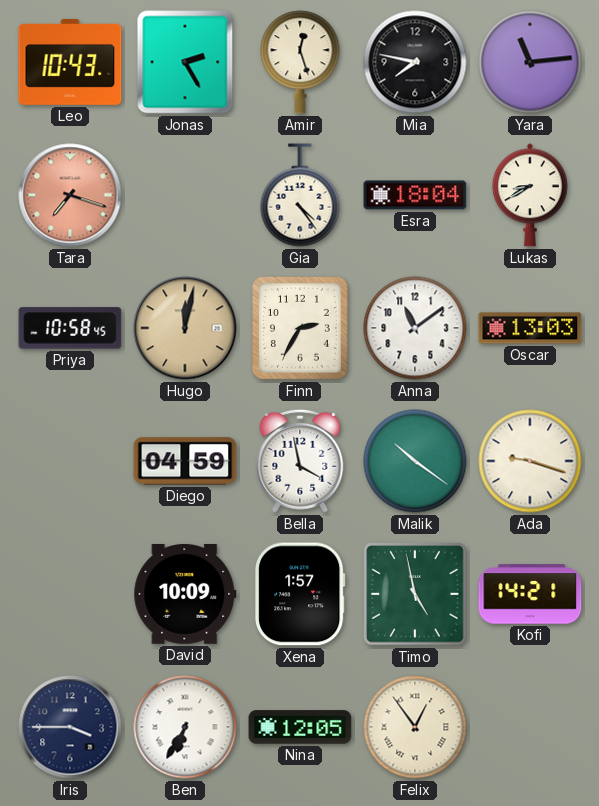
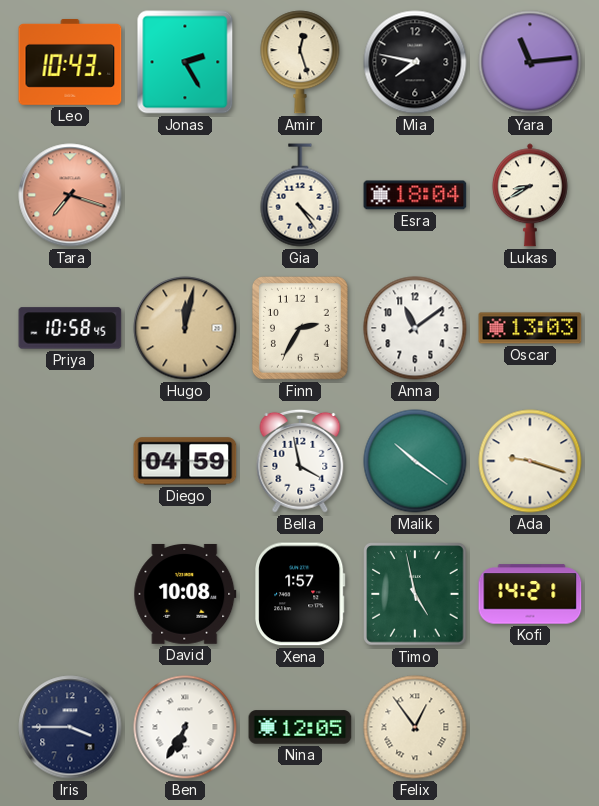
David: 10:09 -> 10:08 (185, 594)
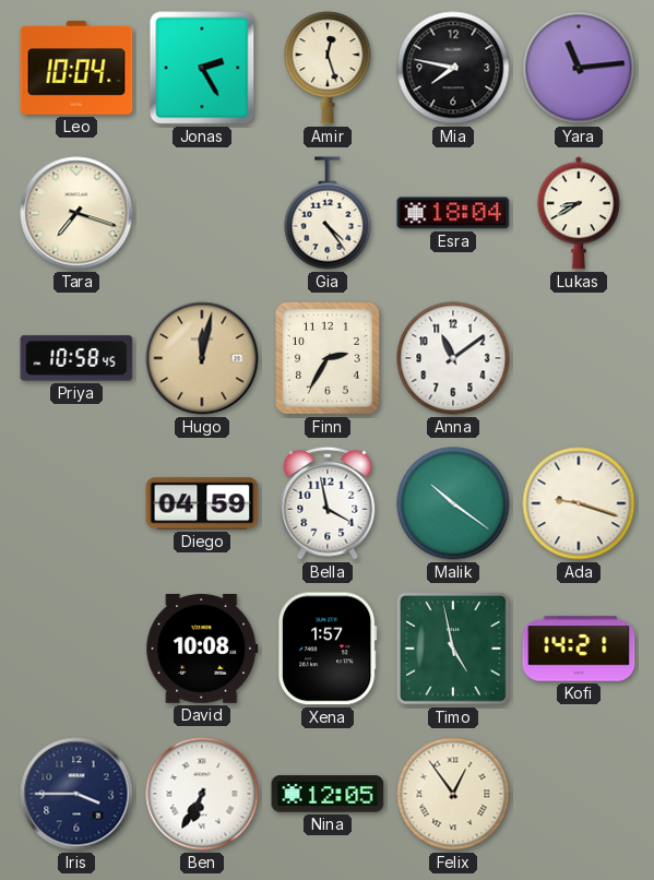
Leo: 10:43 -> 10:04 (76, 68)
Tara dial: salmon -> cream (76, 213)
Oscar: 13:03 -> none (530, 328)
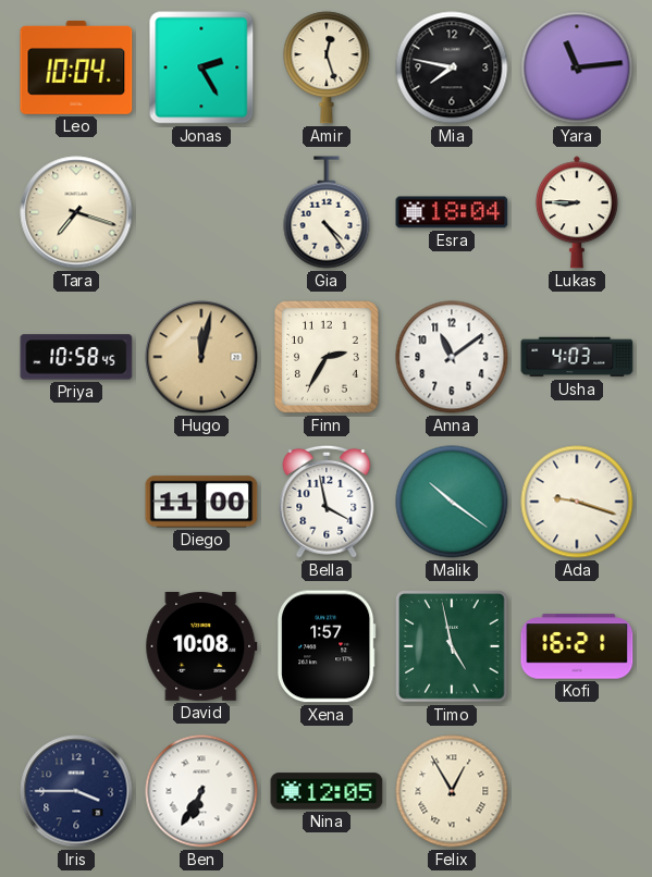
Lukas: 8:40 -> 8:45 (577, 212)
Usha: none -> 4:03 (577, 357)
Diego: 04:59 -> 11:00 (201, 502)
Kofi: 14:21 -> 16:21 (577, 646)
Felix: 12:54 -> 12:55 (452, 791)
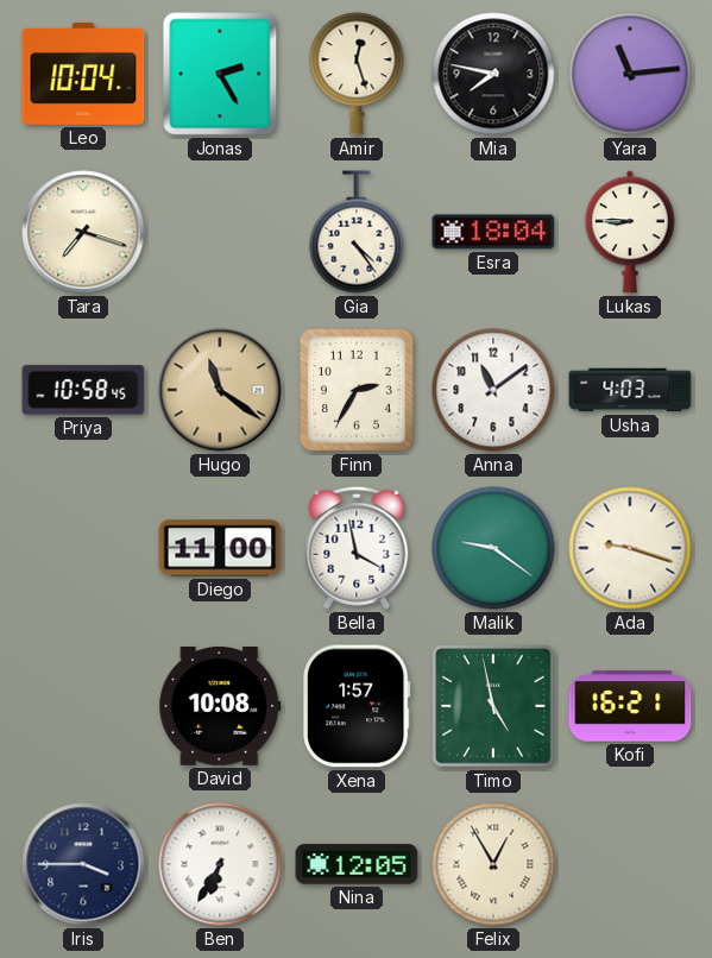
Hugo: 12:02 -> 11:21 (220, 390)
Malik: 10:21 -> 9:21 (493, 548)
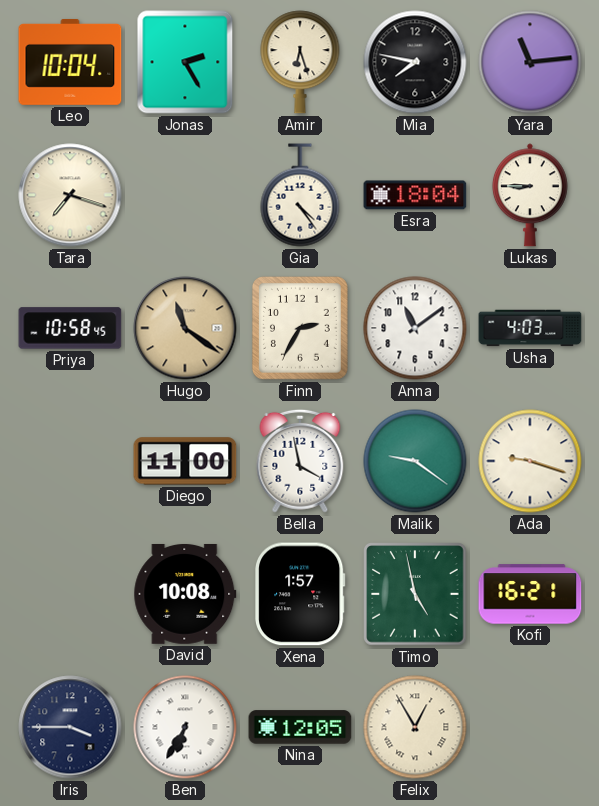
Amir: 12:27 -> 6:27 (300, 62)
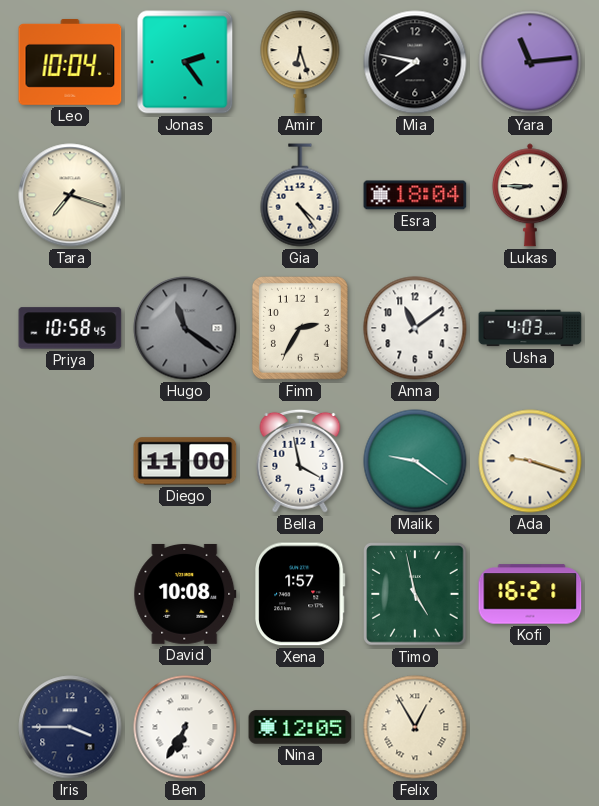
Jonas: 2:25 -> 2:24 (185, 62)
Hugo dial: champagne -> grey (185, 328)
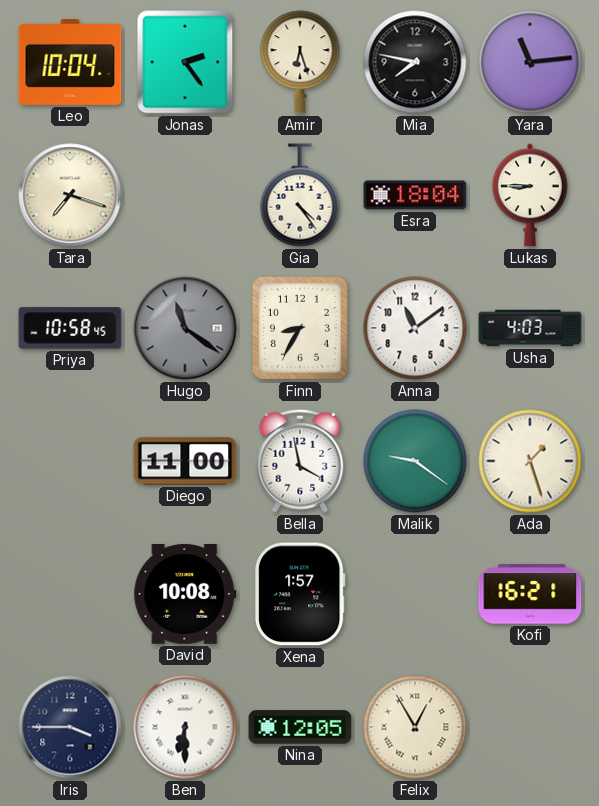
Finn: 2:35 -> 8:35 (300, 329)
Ada: 9:18 -> 1:27 (530, 461)
Timo: 4:58 -> none (415, 594)
Ben: 6:35 -> 6:30 (185, 727)
